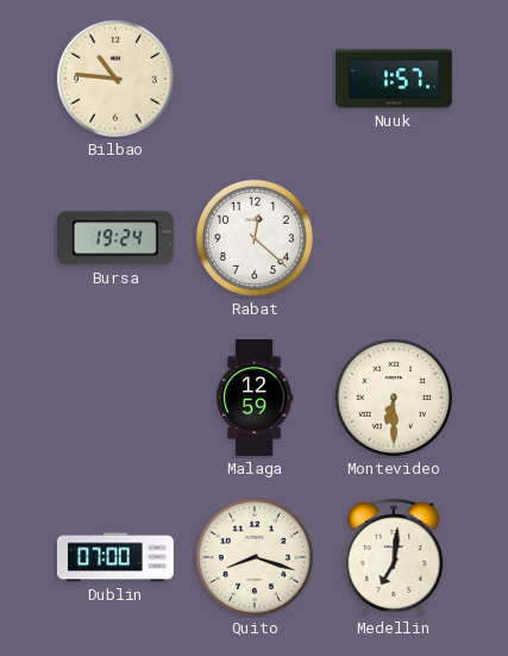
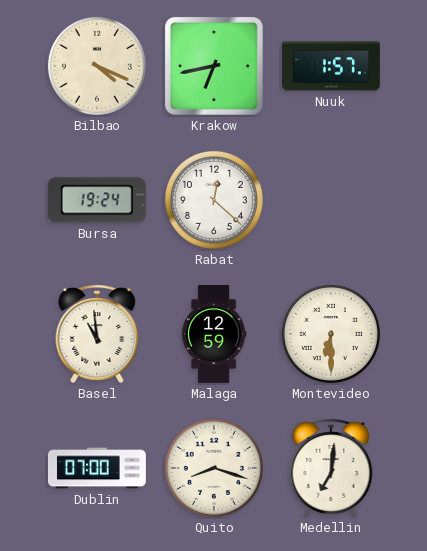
Bilbao: 10:46 -> 4:19 (97, 66)
Krakow: none -> 6:43 (214, 66)
Basel: none -> 10:59 (97, 334)
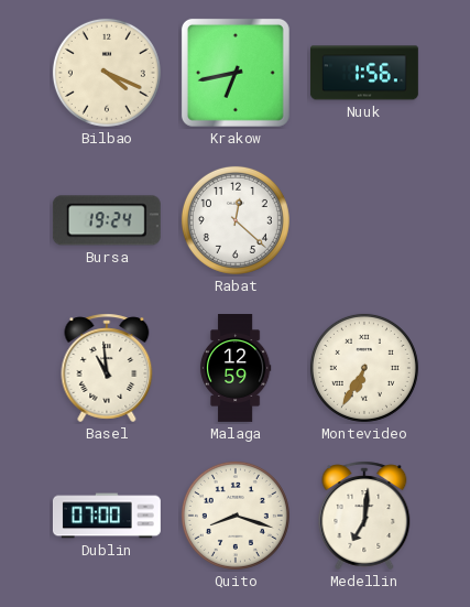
Nuuk: 1:57 -> 1:56 (364, 73)
Montevideo: 6:30 -> 6:35 (364, 368)
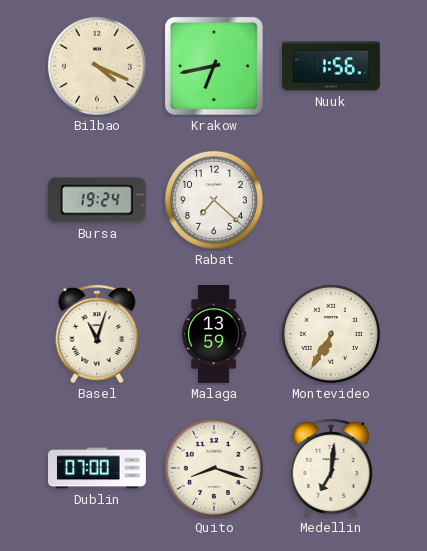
Rabat: 12:22 -> 7:22 (214, 200)
Basel: 10:59 -> 11:03 (97, 334)
Malaga: 12:59 -> 13:59 (214, 335)
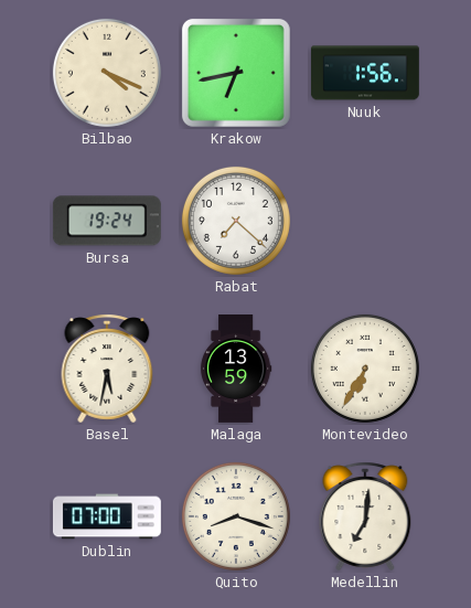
Basel: 11:03 -> 5:32 (107, 369)
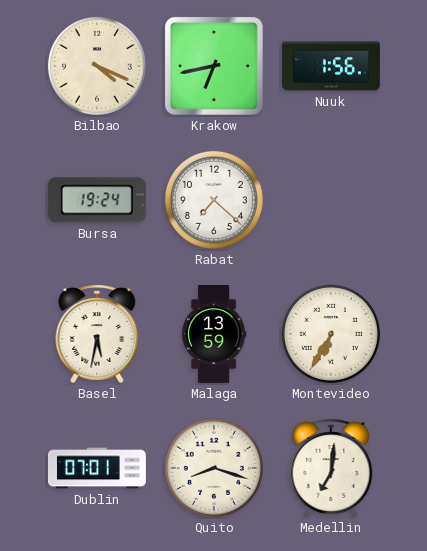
Dublin: 07:00 -> 07:01 (97, 468)
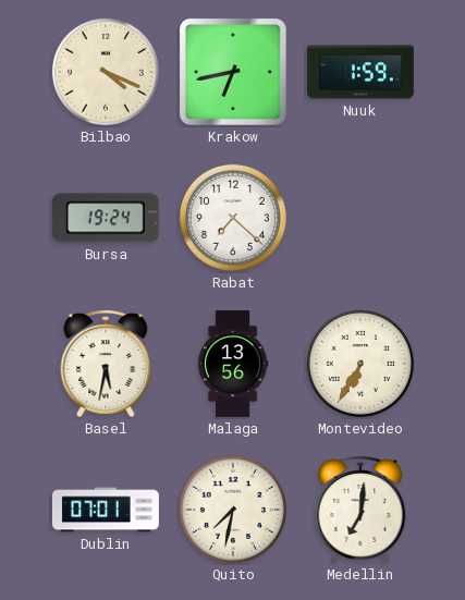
Nuuk: 1:56 -> 1:59 (360, 72)
Malaga: 13:59 -> 13:56 (233, 365)
Quito: 8:18 -> 7:32 (233, 510)
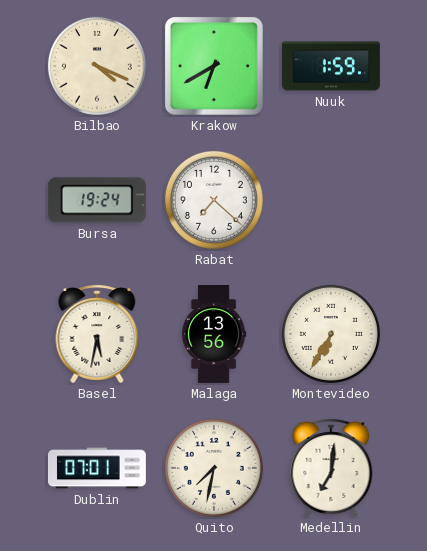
Krakow: 6:43 -> 6:40 (214, 66)
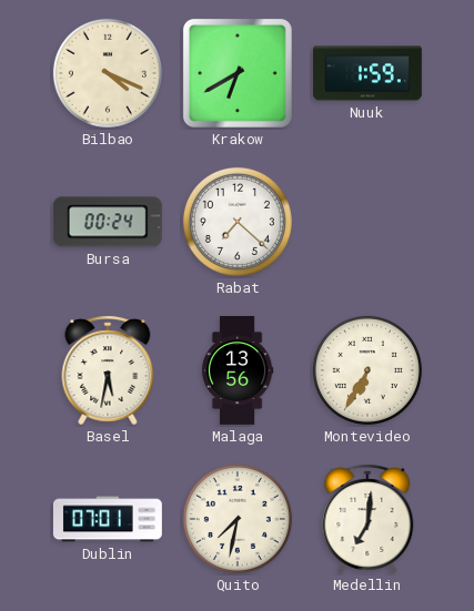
Bursa: 19:24 -> 00:24 (108, 222)
